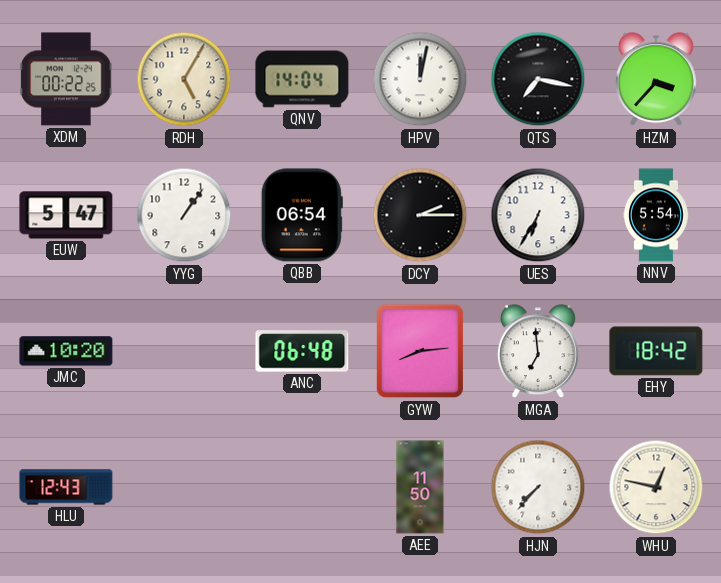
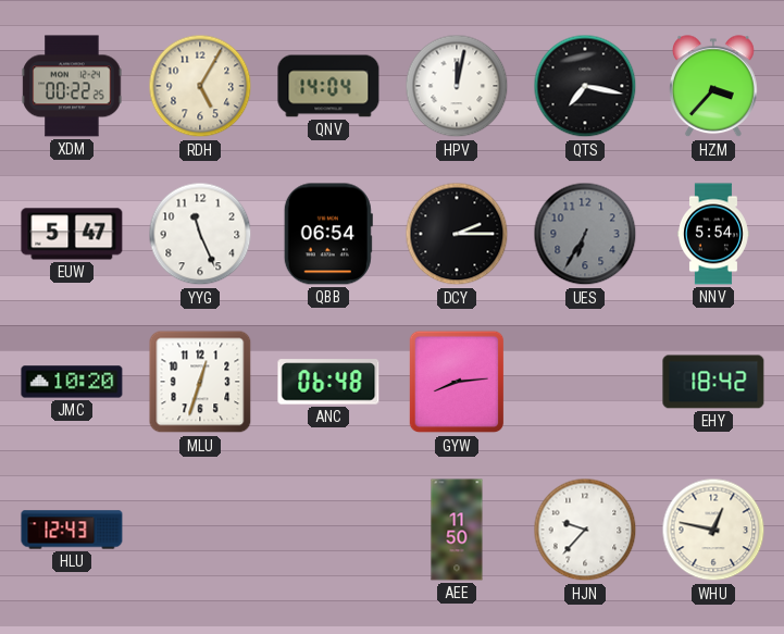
YYG: 1:06 -> 11:26 (200, 234)
UES dial: white -> grey (585, 234)
MLU: none -> 12:33 (200, 382)
MGA: 6:59 -> none (539, 352)
HJN: 7:37 -> 9:37 (585, 530)
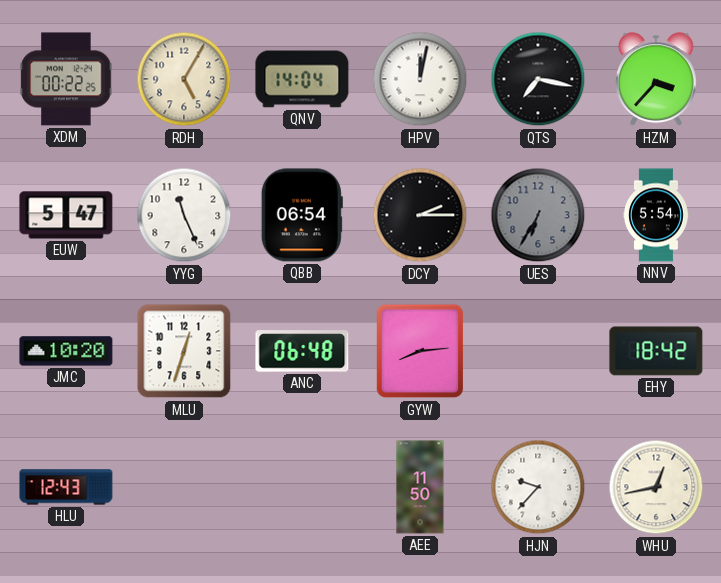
WHU: 12:47 -> 12:43 (656, 487)
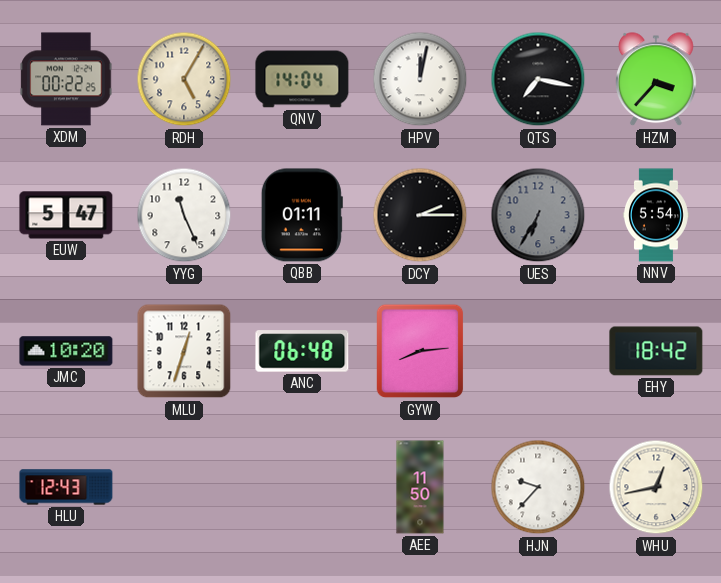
QBB: 06:54 -> 01:11 (302, 215)
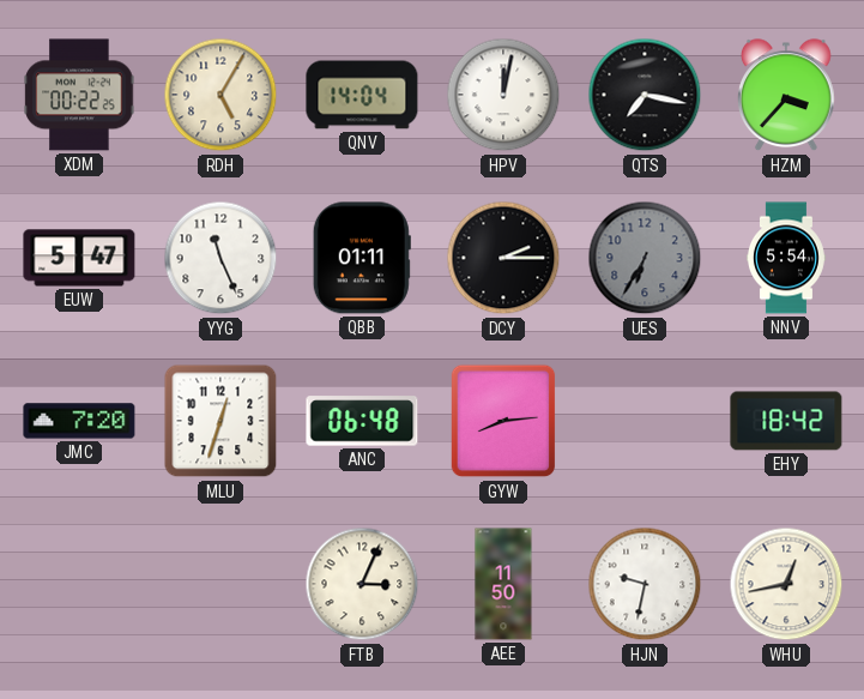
JMC: 10:20 -> 7:20 (79, 421)
HLU: 12:43 -> none (66, 487)
FTB: none -> 3:04 (362, 584)
HJN: 9:37 -> 9:32 (645, 584)
